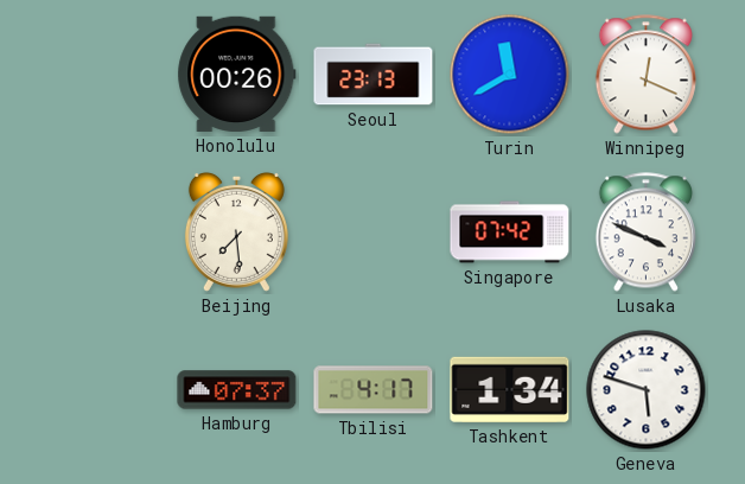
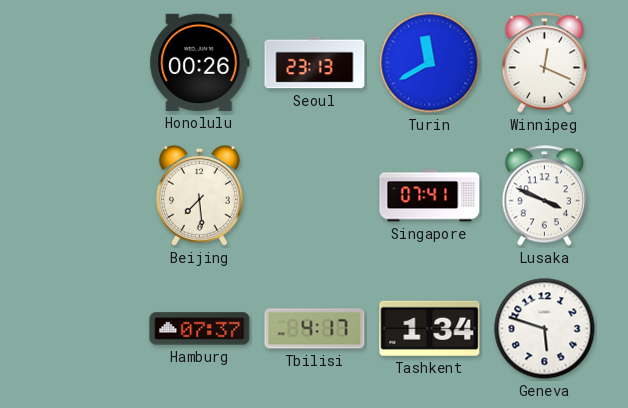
Singapore: 07:42 -> 07:41 (430, 196)
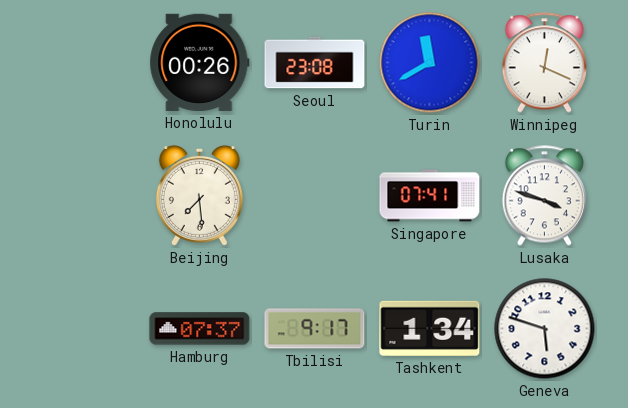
Seoul: 23:13 -> 23:08 (315, 63)
Lusaka: 3:49 -> 3:48 (544, 196)
Tbilisi: 4:17 -> 9:17 (315, 329)
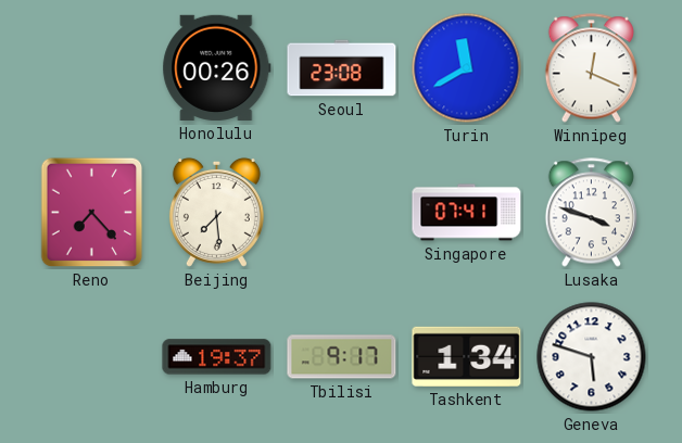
Reno: none -> 7:23 (92, 213)
Hamburg: 07:37 -> 19:37 (217, 357)
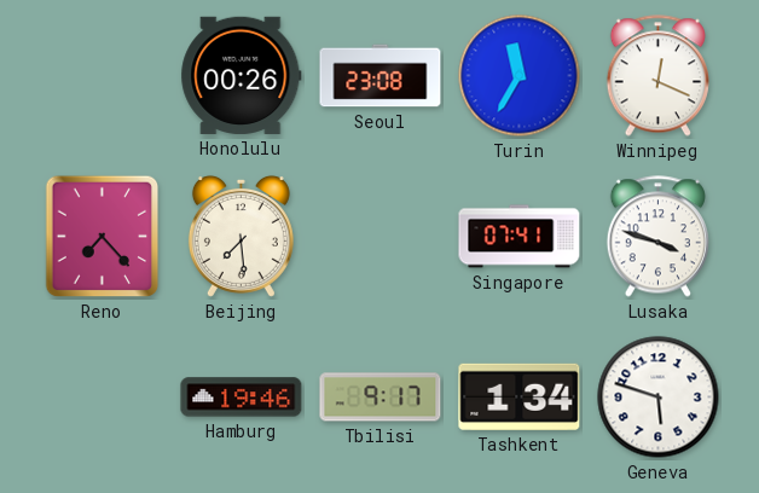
Turin: 11:40 -> 11:35 (520, 76)
Hamburg: 19:37 -> 19:46 (242, 398)
